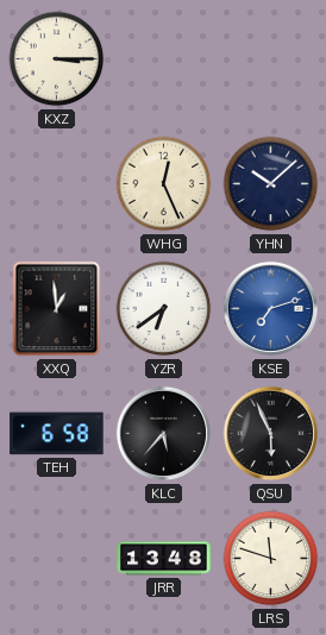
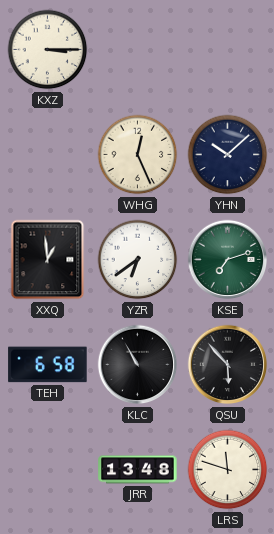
KSE dial: blue -> green (228, 260)
KLC: 5:37 -> 10:55 (138, 365)
QSU: 5:56 -> 5:53 (228, 365)
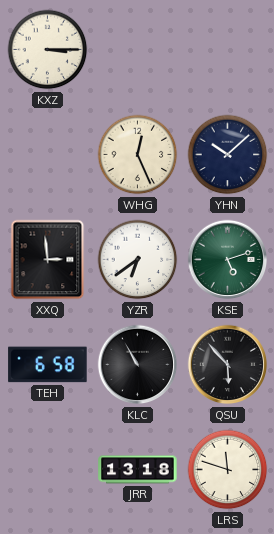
XXQ: 12:59 -> 2:59 (48, 260)
KSE: 7:12 -> 5:12 (228, 260)
JRR: 13:48 -> 13:18 (138, 470)
